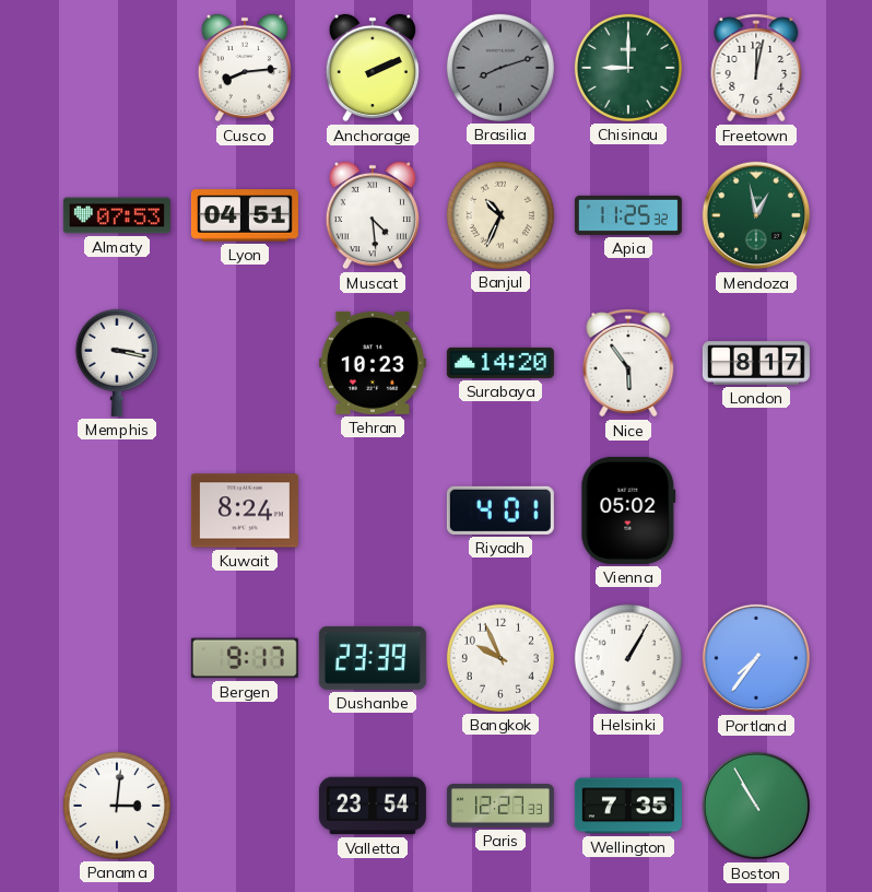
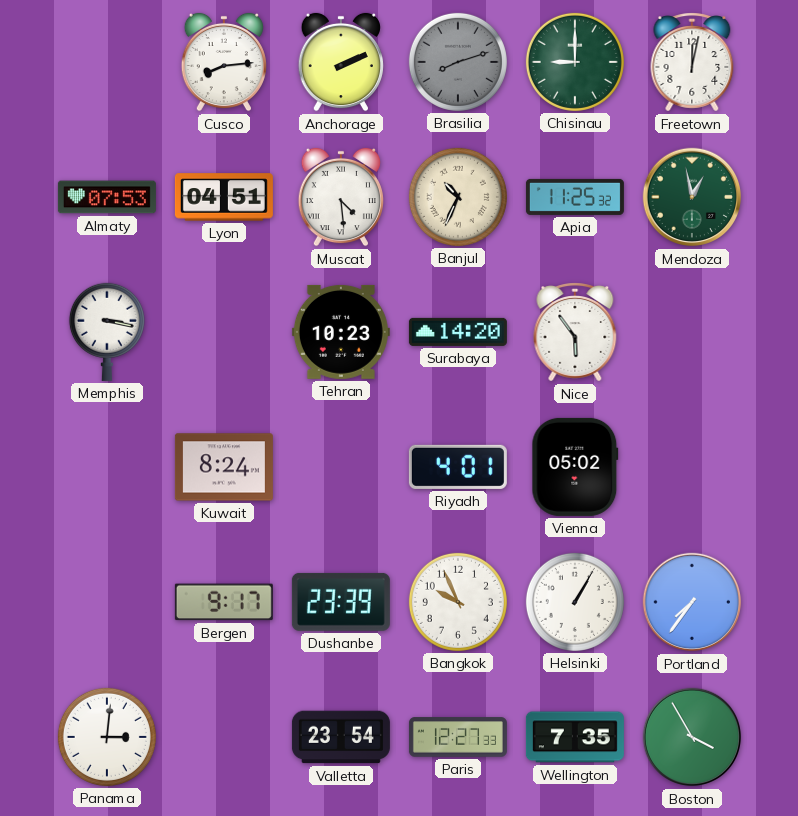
London: 8:17 -> none (756, 363)
Boston: 10:55 -> 3:55 (692, 737)
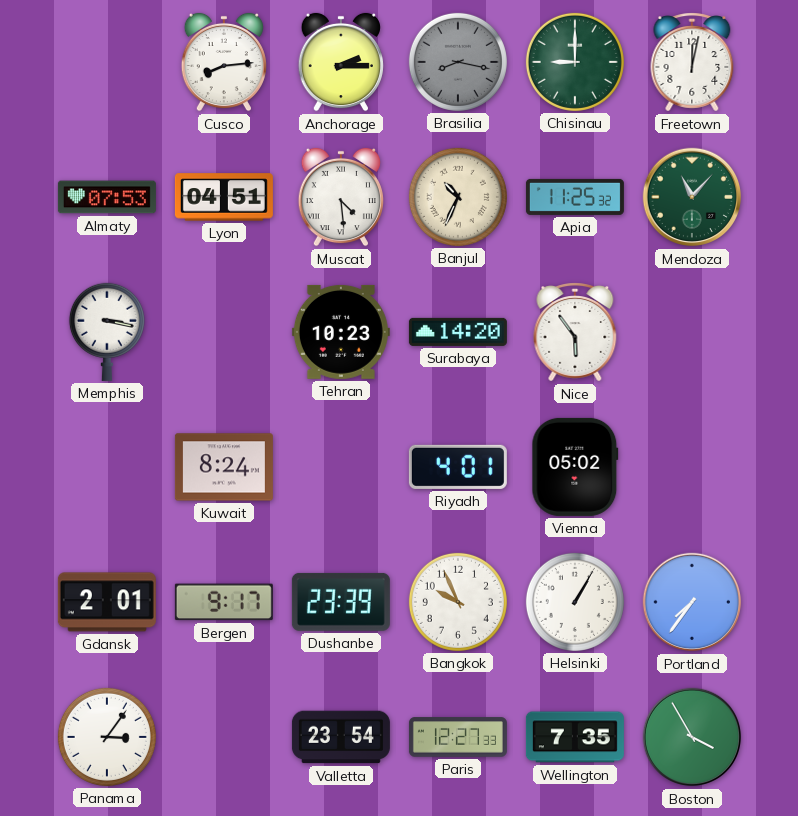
Anchorage: 2:11 -> 2:15 (341, 62)
Brasilia: 8:12 -> 8:17 (458, 62)
Mendoza: 12:58 -> 11:07 (692, 197)
Gdansk: none -> 2:01 (107, 602)
Panama: 3:01 -> 3:06 (107, 737)
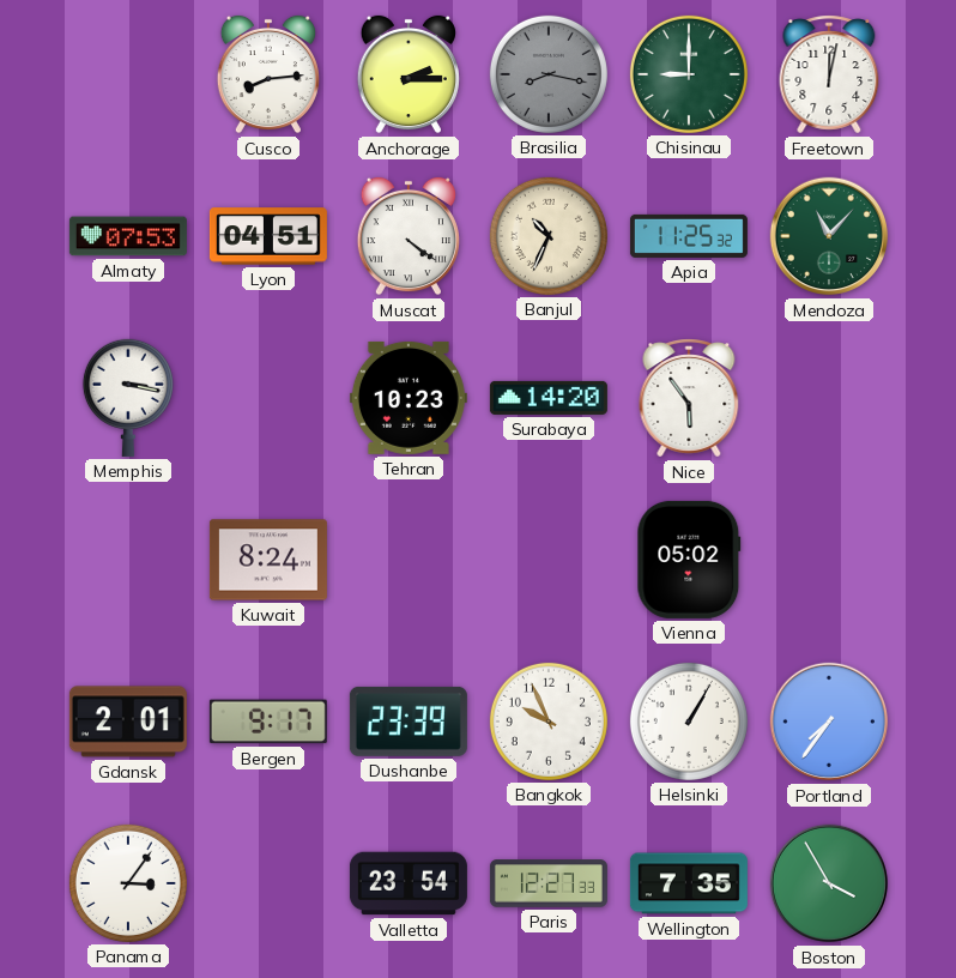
Muscat: 4:29 -> 4:21 (409, 236)
Riyadh: 4:01 -> none (458, 467)
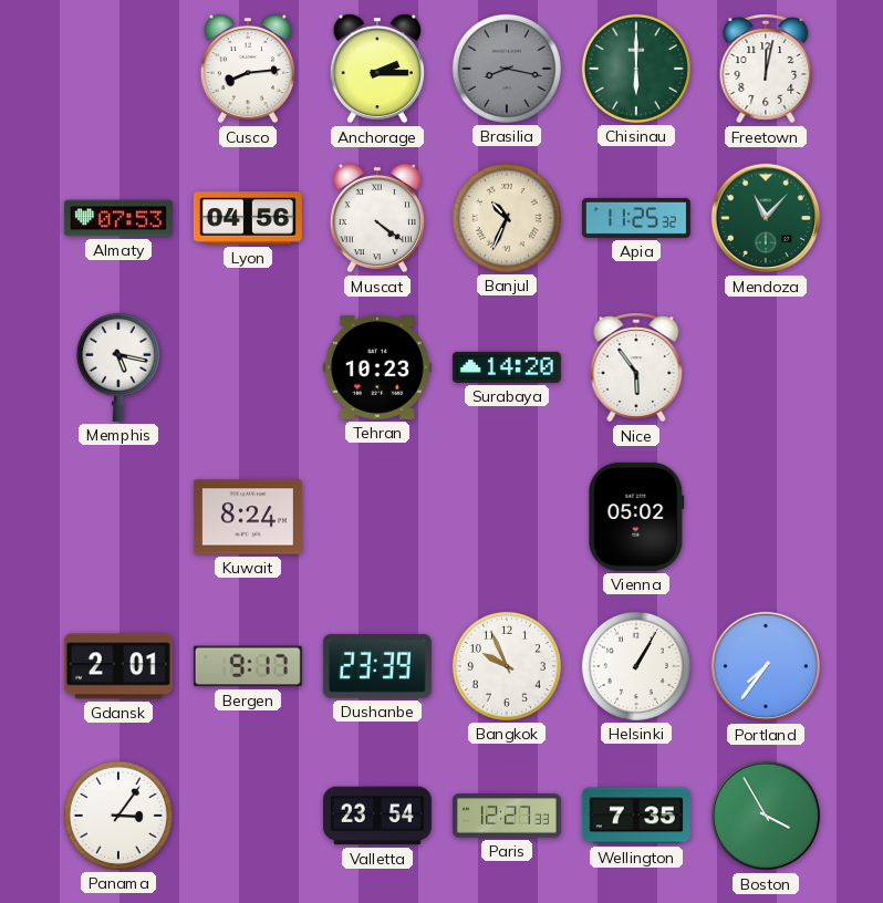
Chisinau: 9:00 -> 6:00 (636, 69)
Lyon: 04:51 -> 04:56 (248, 218)
Memphis: 3:17 -> 5:17 (118, 367)
